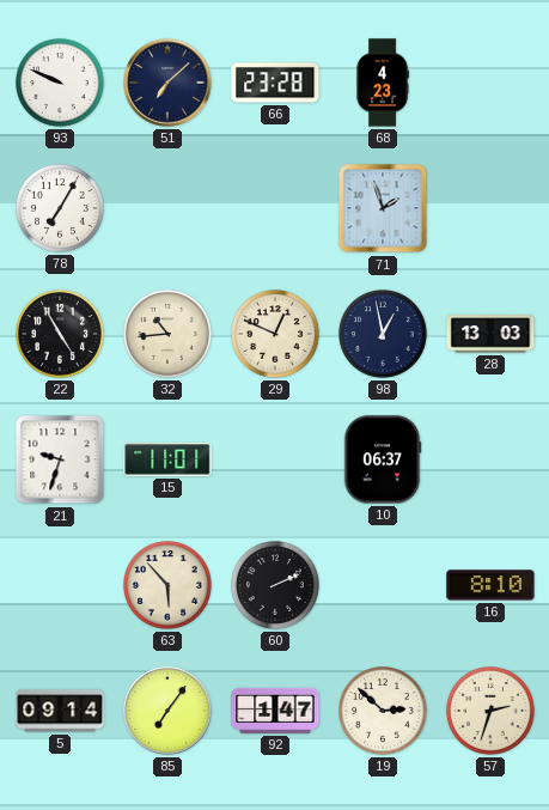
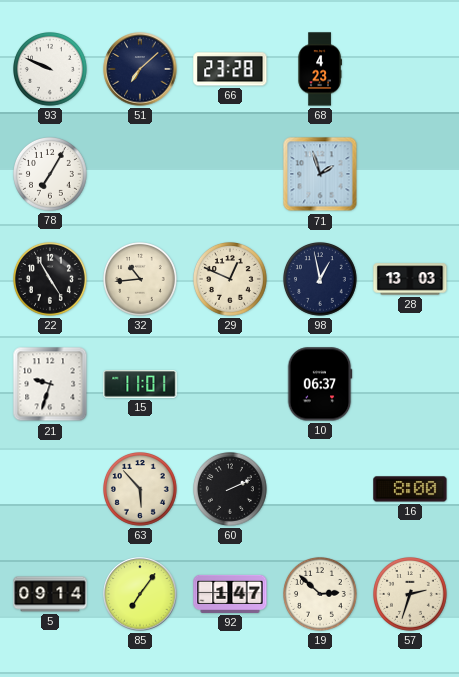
16: 8:10 -> 8:00 (410, 489)
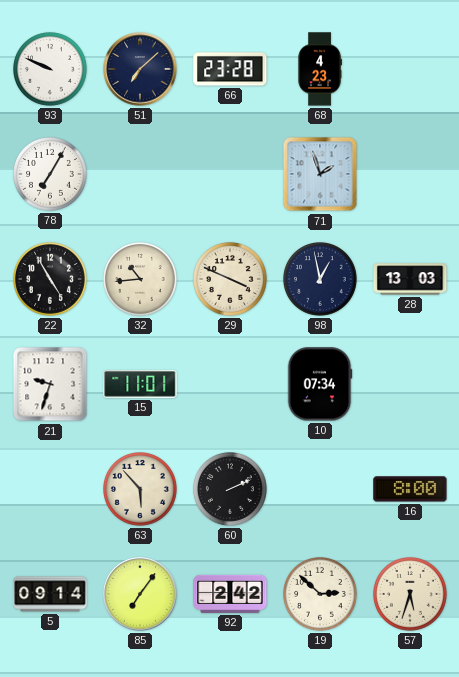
29: 12:49 -> 3:49 (231, 280)
10: 06:37 -> 07:34 (320, 384)
92: 1:47 -> 2:42 (230, 594)
57: 2:33 -> 5:33 (411, 595)
